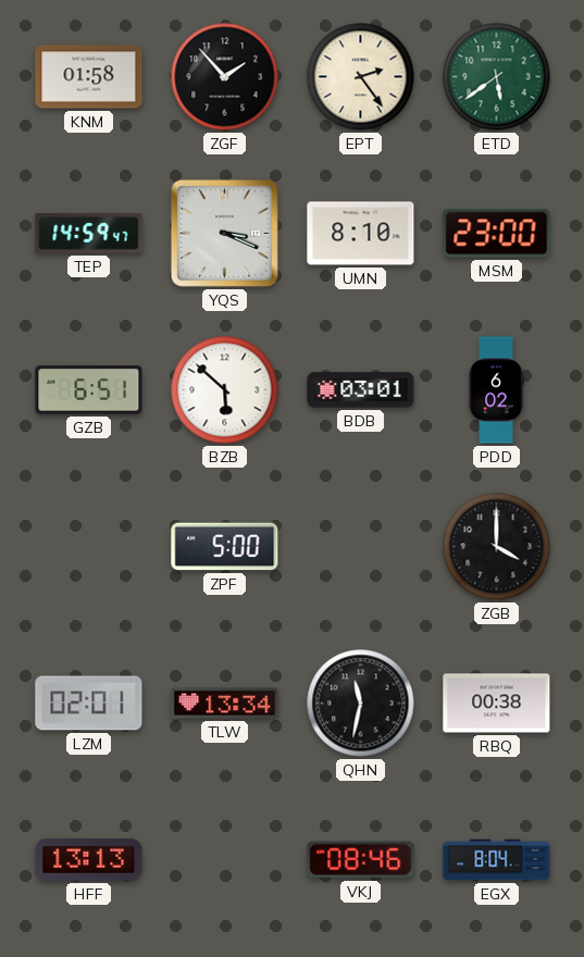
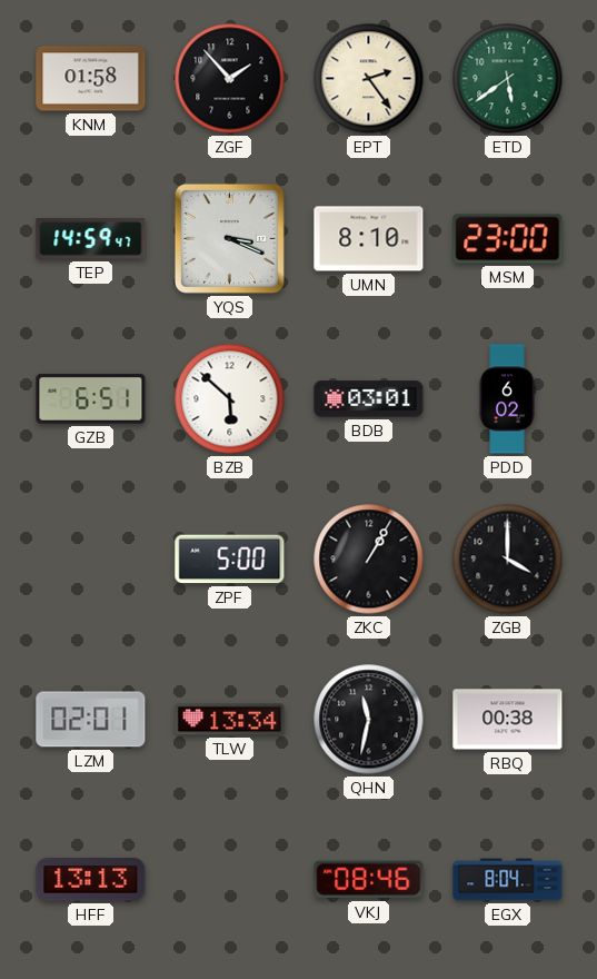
ZKC: none -> 1:05 (369, 560)
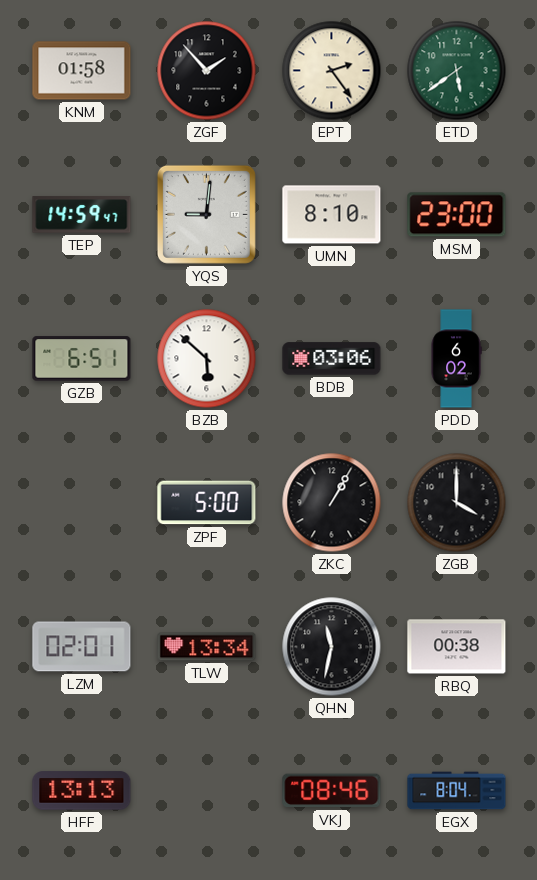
YQS: 3:19 -> 9:01 (206, 214)
BDB: 03:01 -> 03:06 (332, 359)
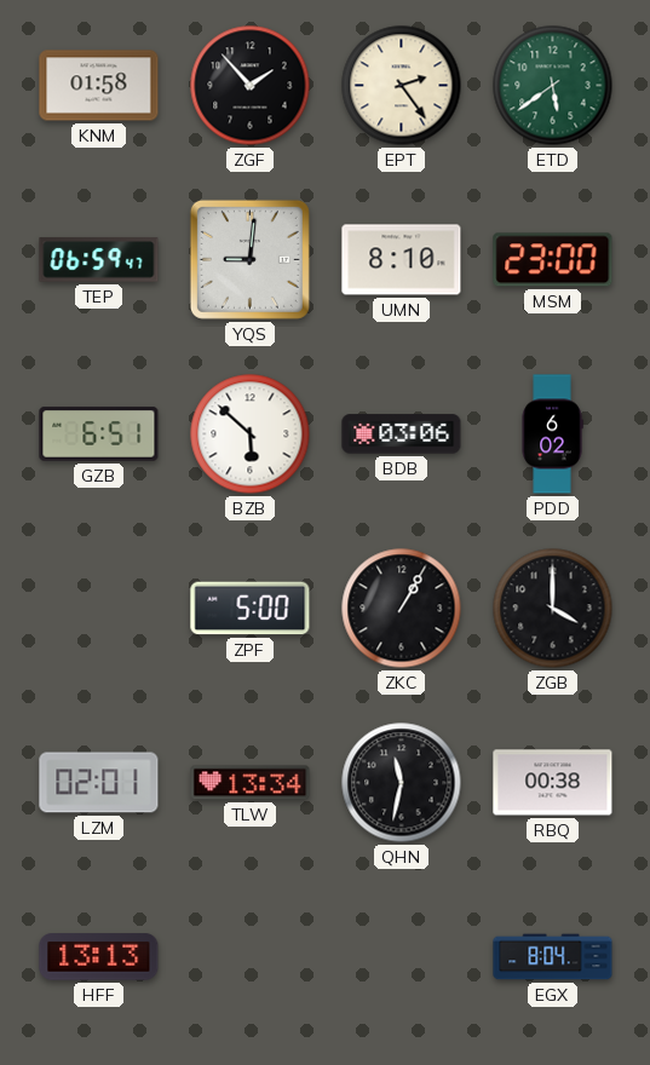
TEP: 14:59 -> 06:59 (99, 260)
VKJ: 08:46 -> none (332, 791)
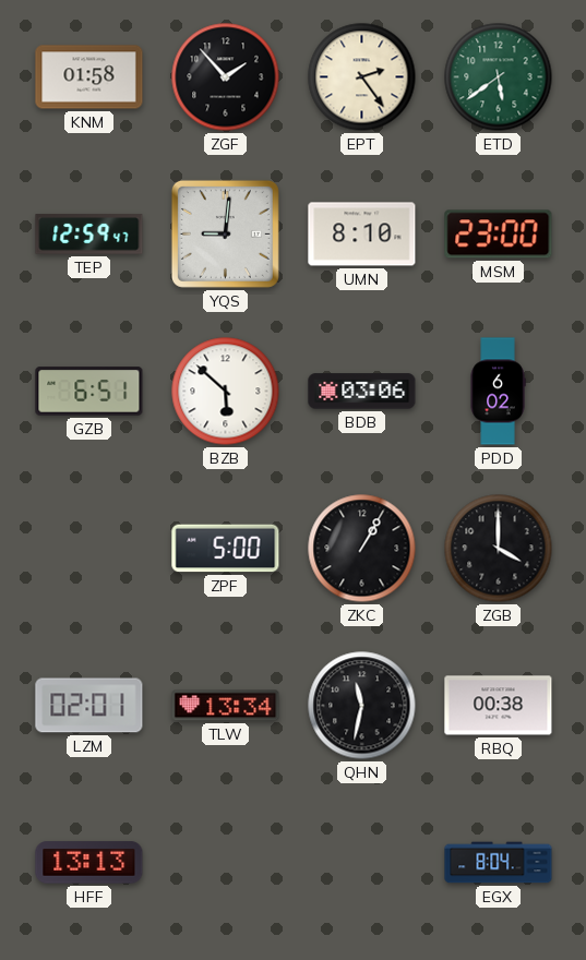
TEP: 06:59 -> 12:59 (89, 235)
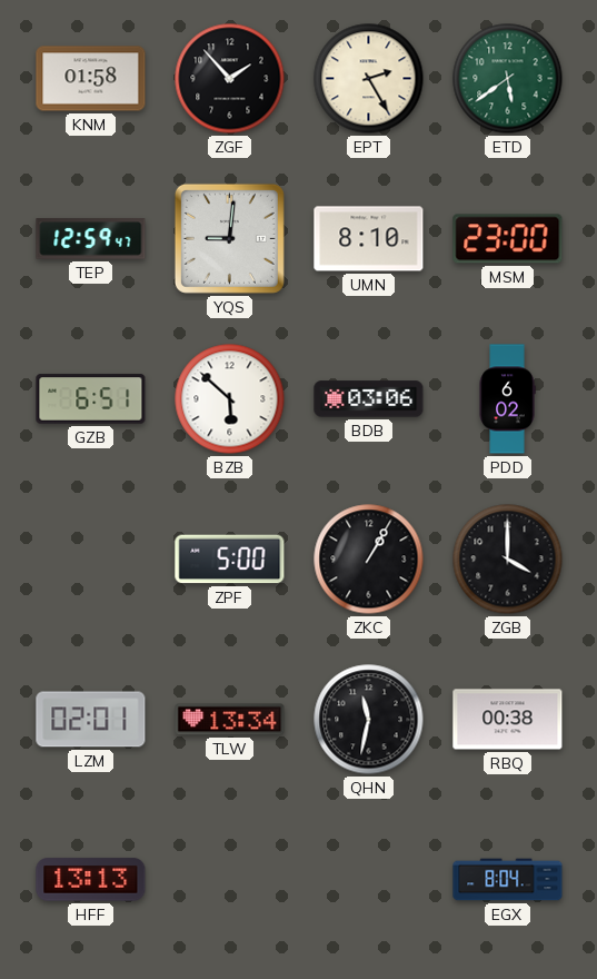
EPT: 2:24 -> 2:25 (369, 79)
